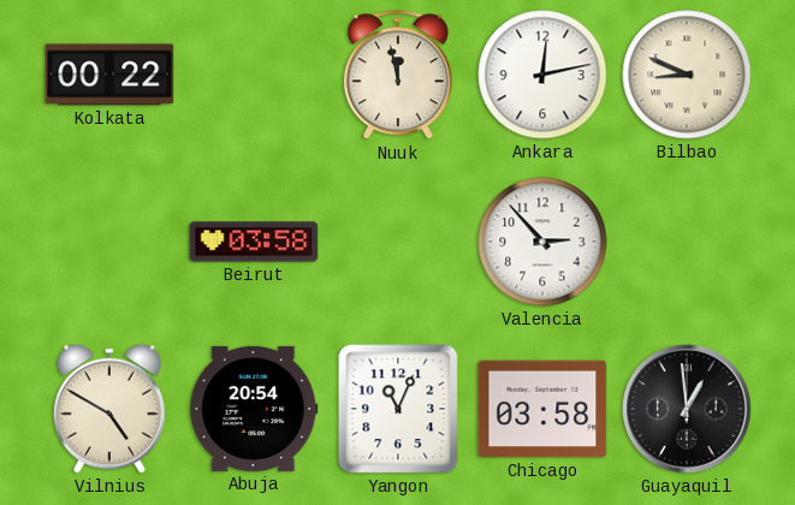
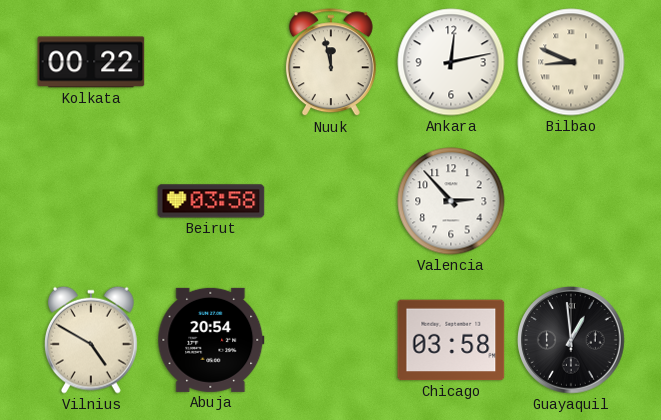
Yangon: 11:04 -> none (398, 409)
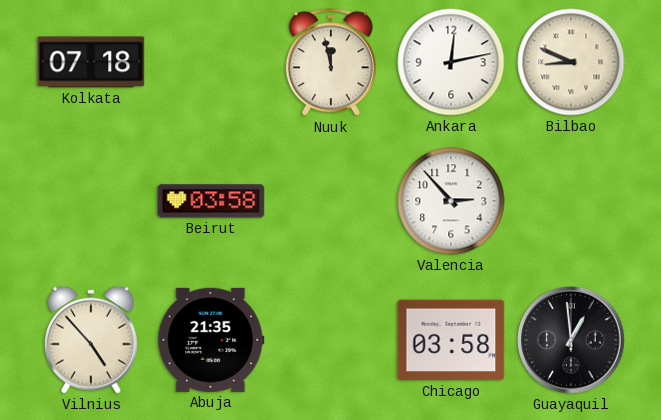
Kolkata: 00:22 -> 07:18 (91, 62)
Vilnius: 4:50 -> 4:53 (91, 340)
Abuja: 20:54 -> 21:35 (211, 340)
